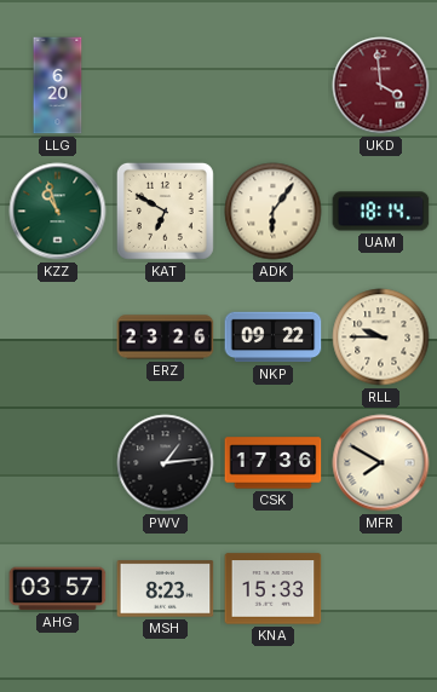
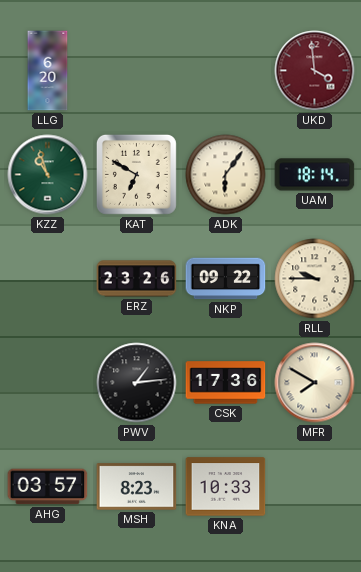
KNA: 15:33 -> 10:33 (226, 487)
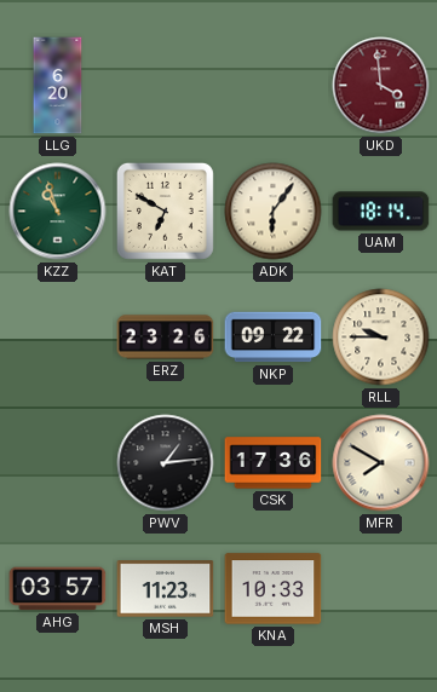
MSH: 8:23 -> 11:23 (166, 589)
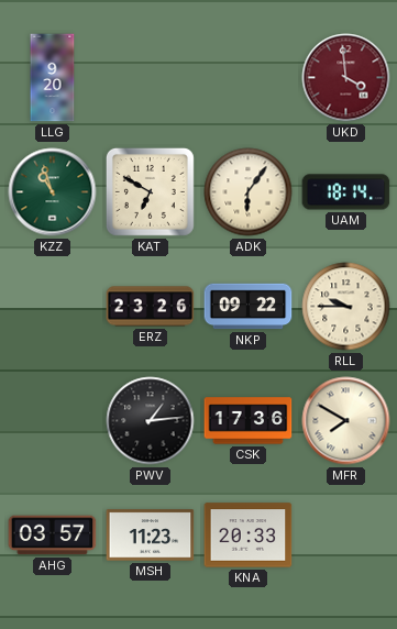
LLG: 6:20 -> 9:20 (53, 78)
KNA: 10:33 -> 20:33 (249, 536)
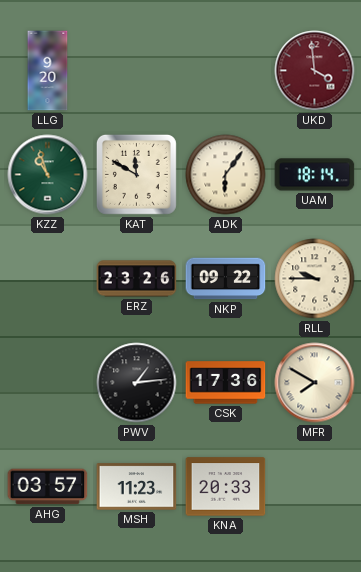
KAT: 6:50 -> 11:50 (136, 174)
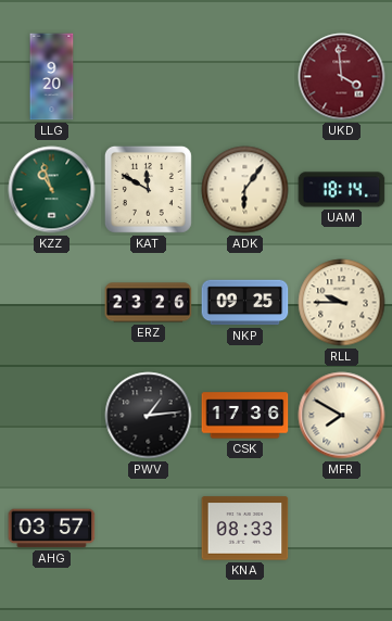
NKP: 09:22 -> 09:25 (245, 303)
MSH: 11:23 -> none (137, 487)
KNA: 20:33 -> 08:33 (245, 529)
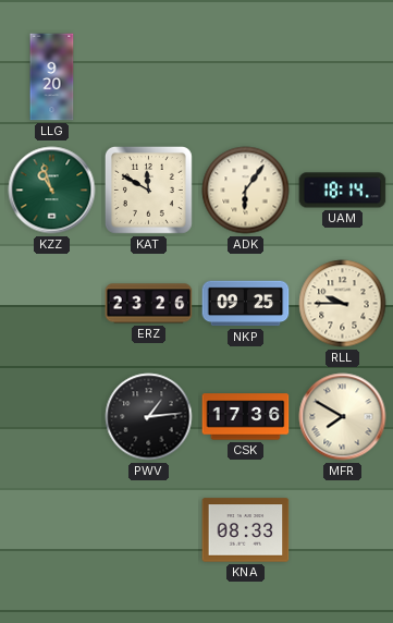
UKD: 3:59 -> none (342, 77)
AHG: 03:57 -> none (52, 529)
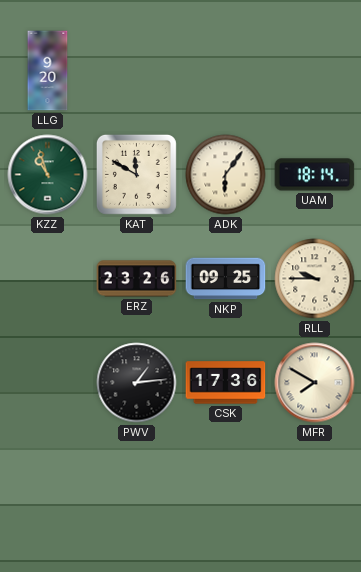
KNA: 08:33 -> none (246, 530)
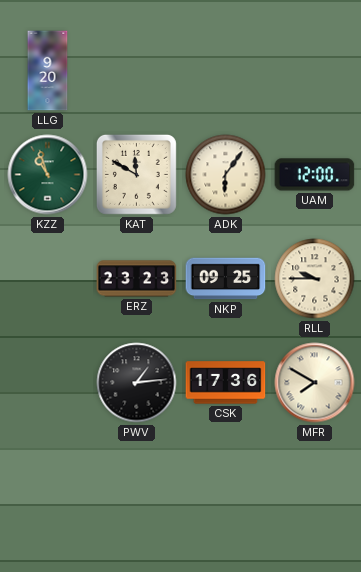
UAM: 18:14 -> 12:00 (315, 175)
ERZ: 23:26 -> 23:23 (137, 279)
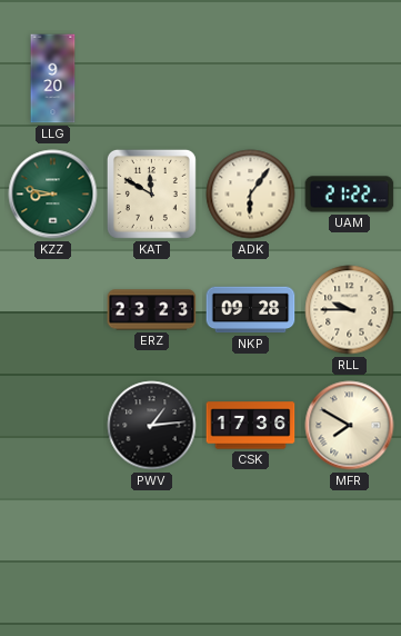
KZZ: 10:57 -> 8:47 (53, 195)
UAM: 12:00 -> 21:22 (350, 195)
NKP: 09:25 -> 09:28 (251, 310)
